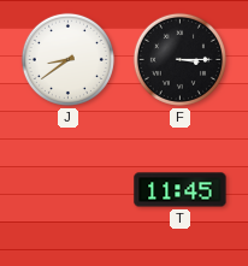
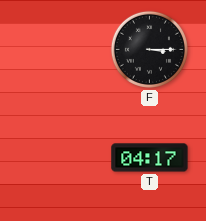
J: 8:39 -> none (67, 59)
T: 11:45 -> 04:17 (150, 158)
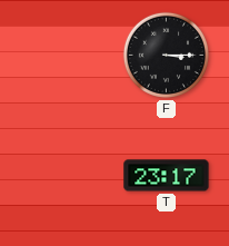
T: 04:17 -> 23:17 (167, 176)
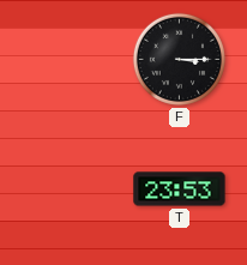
T: 23:17 -> 23:53 (180, 189)
